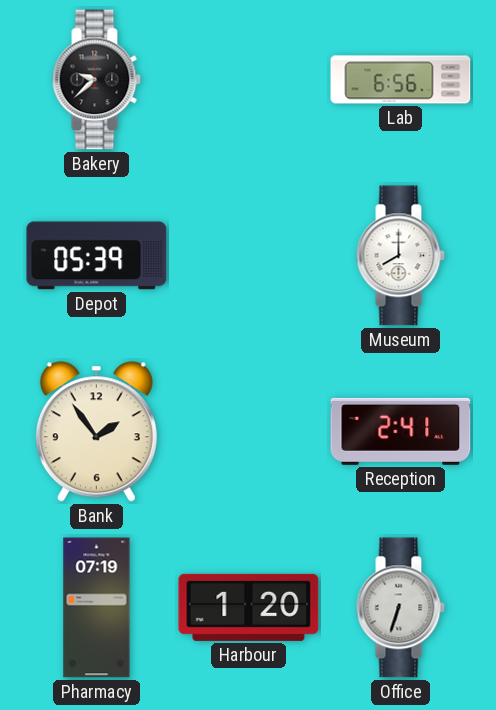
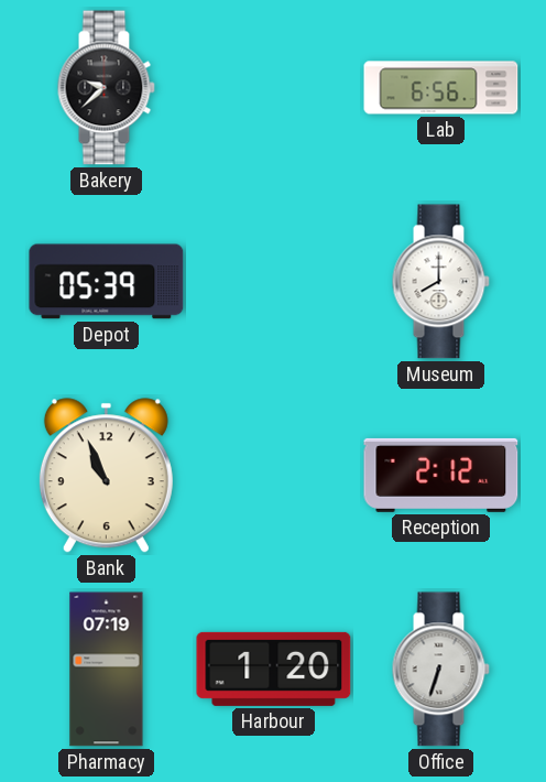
Bank: 1:54 -> 10:56 (106, 476)
Reception: 2:41 -> 2:12 (441, 475)
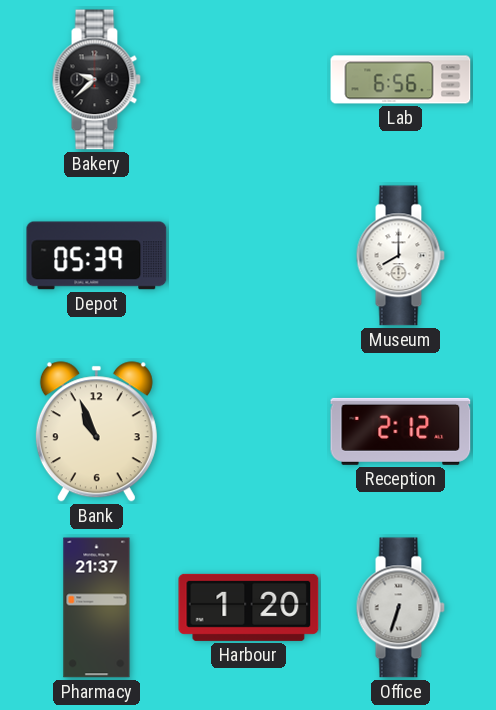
Pharmacy: 07:19 -> 21:37 (97, 608)
